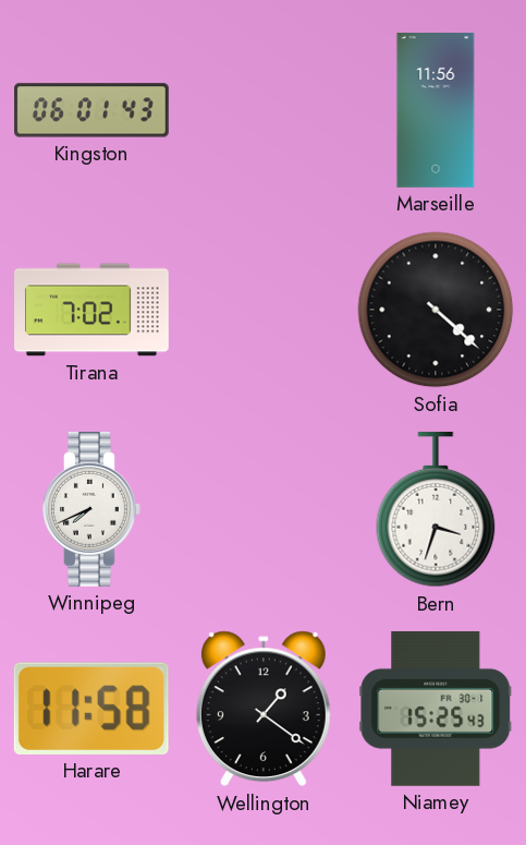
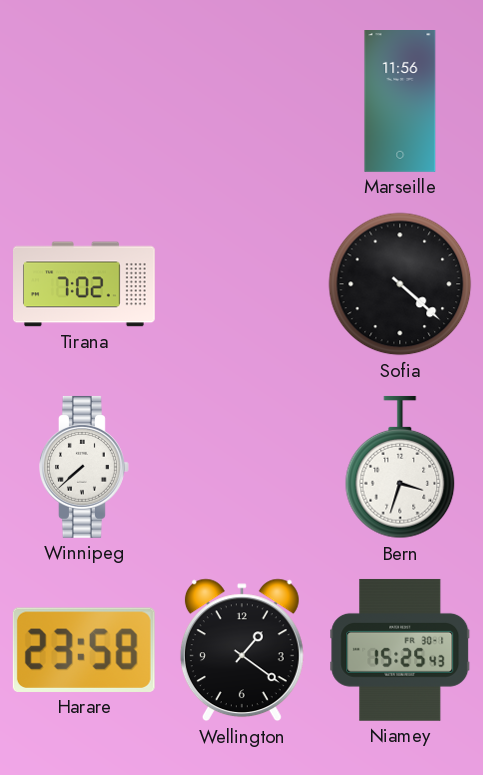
Kingston: 06:01 -> none (93, 110)
Winnipeg: 7:41 -> 7:38 (85, 467)
Harare: 11:58 -> 23:58 (84, 650)
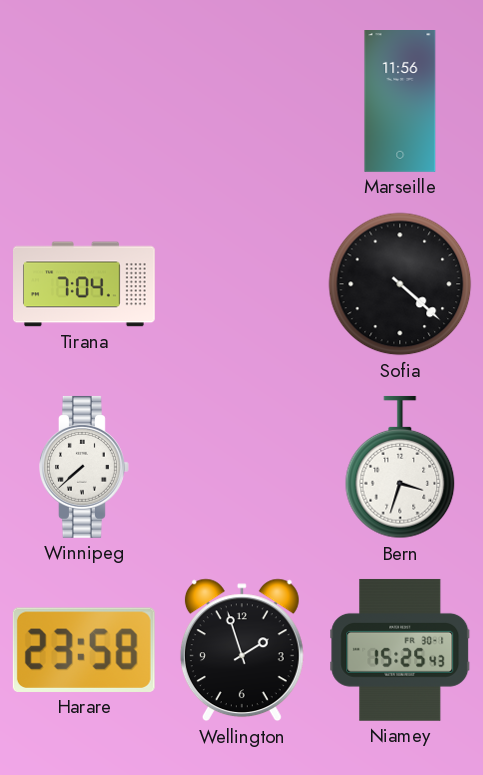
Tirana: 7:02 -> 7:04 (85, 284)
Wellington: 1:21 -> 1:57 (242, 650)
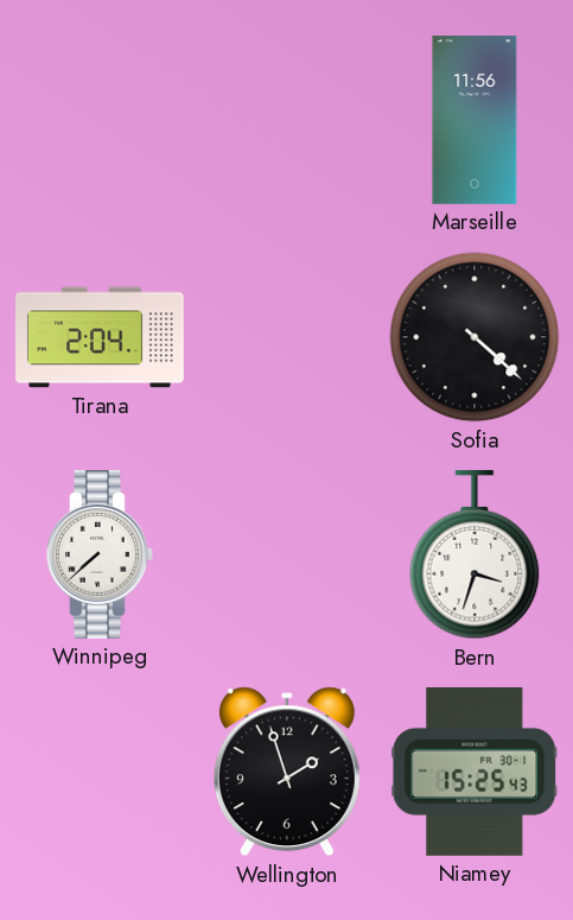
Tirana: 7:04 -> 2:04 (101, 337)
Harare: 23:58 -> none (84, 650)
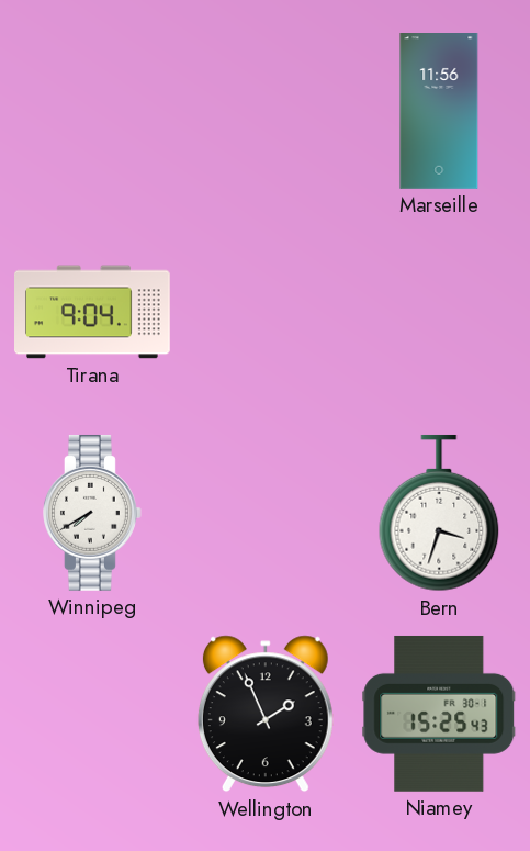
Tirana: 2:04 -> 9:04 (93, 312)
Sofia: 4:22 -> none (475, 337)
Winnipeg: 7:38 -> 7:40 (93, 513)
Wellington: 1:57 -> 1:56 (266, 714)
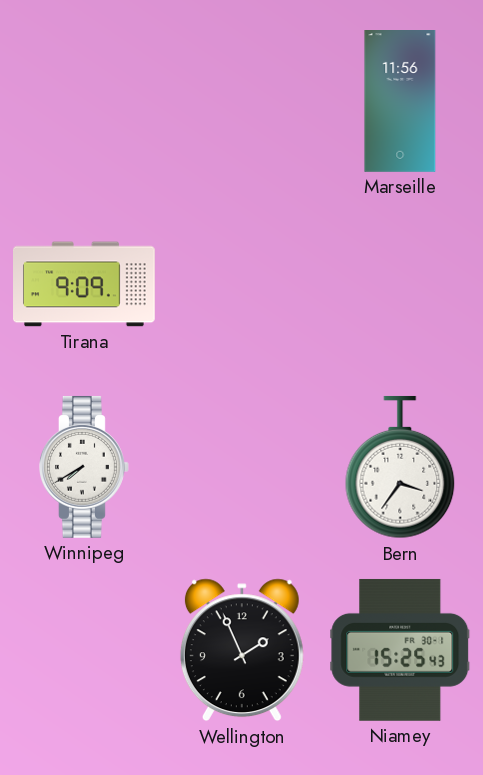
Tirana: 9:04 -> 9:09 (85, 284)
Bern: 3:33 -> 3:36 (400, 467)
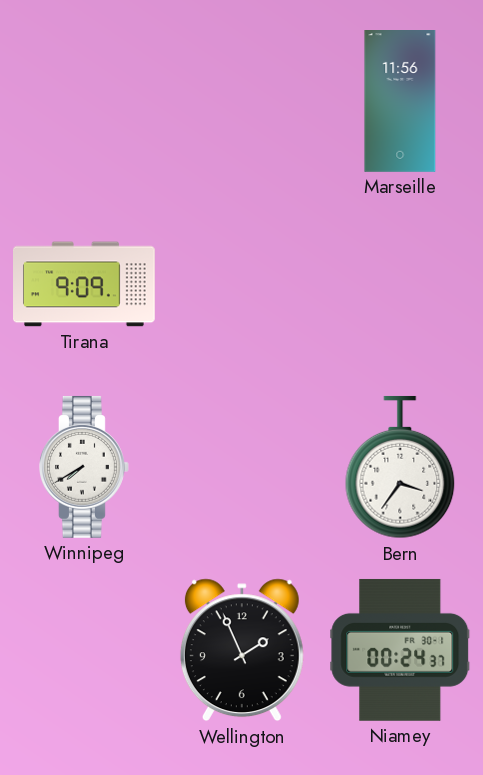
Niamey: 15:25 -> 00:24 (400, 650)
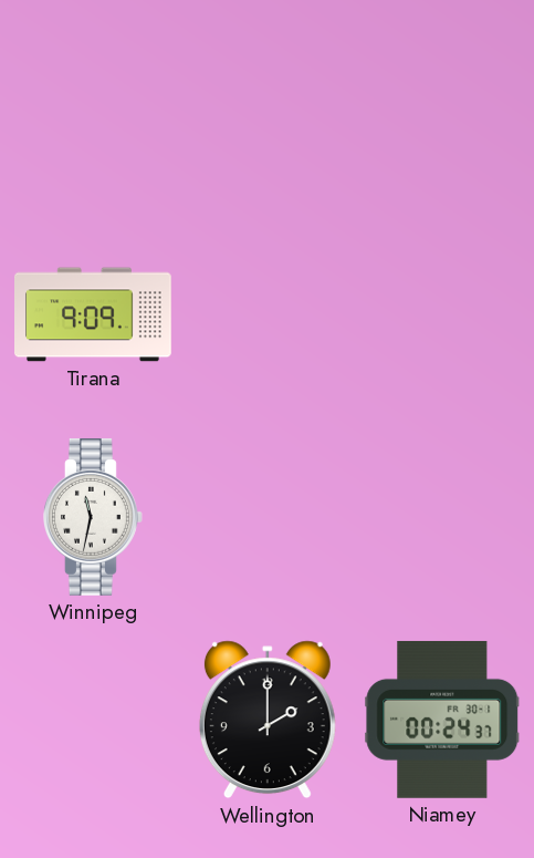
Marseille: 11:56 -> none (400, 102)
Winnipeg: 7:40 -> 11:32 (94, 517)
Bern: 3:36 -> none (400, 467)
Wellington: 1:56 -> 2:00 (268, 720)
